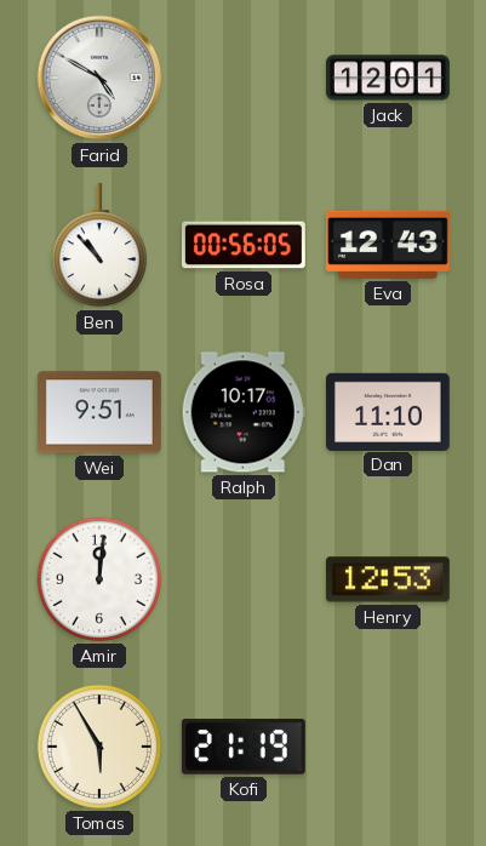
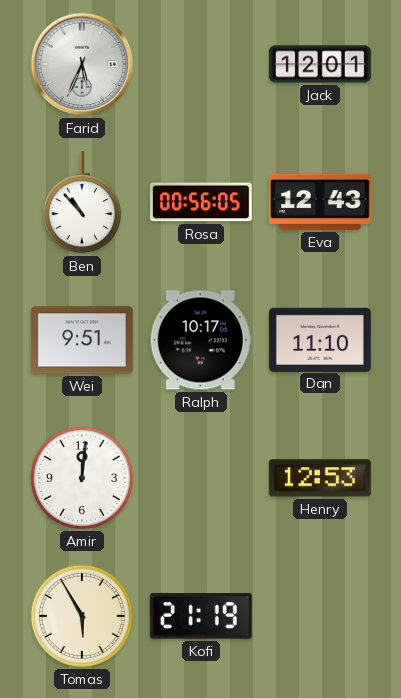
Farid: 4:50 -> 5:34 (82, 64)
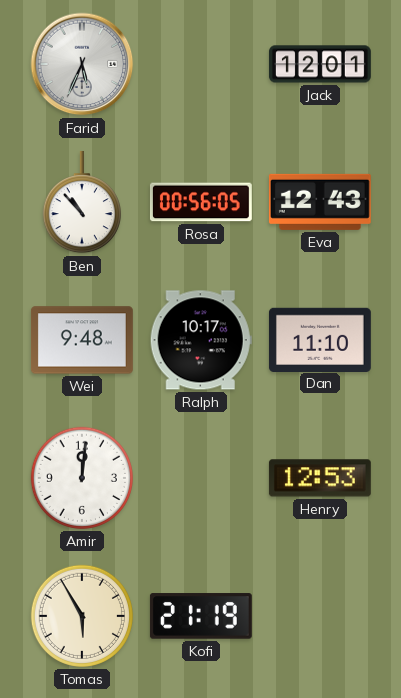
Wei: 9:51 -> 9:48 (82, 340)
